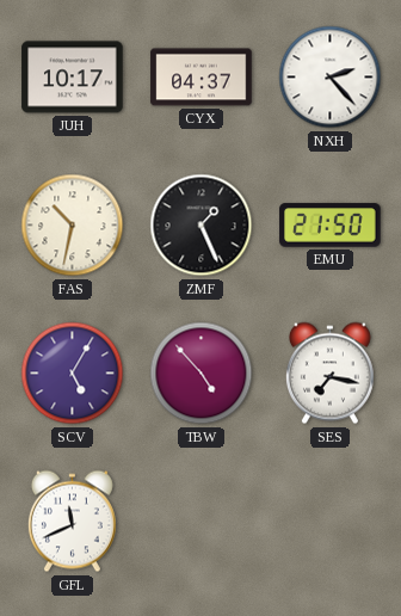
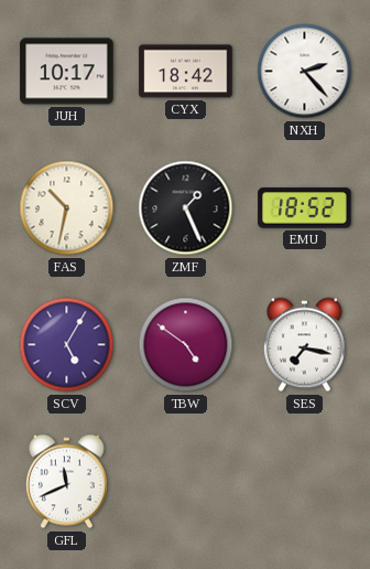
CYX: 04:37 -> 18:42 (186, 72)
EMU: 21:50 -> 18:52 (305, 208)
TBW: 4:53 -> 4:51 (186, 345)
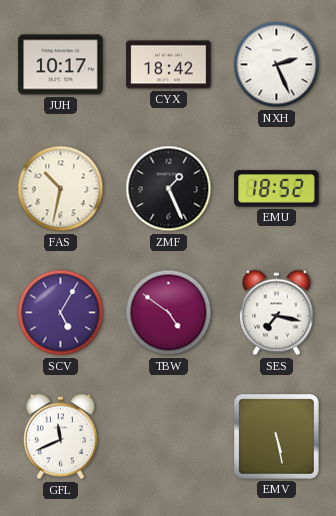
NXH: 2:23 -> 2:26 (277, 65)
EMV: none -> 5:28 (277, 437)
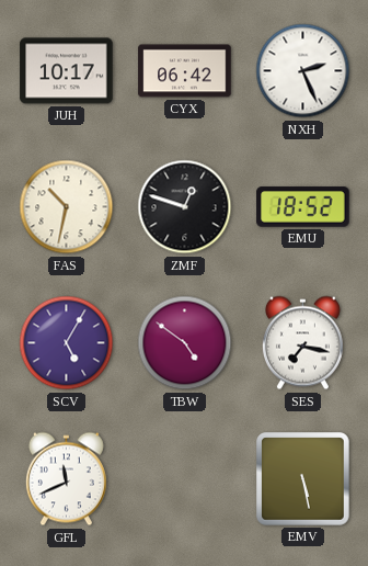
CYX: 18:42 -> 06:42 (185, 71)
ZMF: 1:26 -> 12:48 (185, 207)
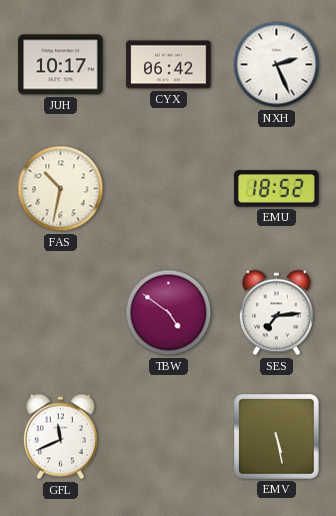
ZMF: 12:48 -> none (185, 207)
SCV: 5:05 -> none (67, 343)
SES: 7:17 -> 7:14 (276, 313)
